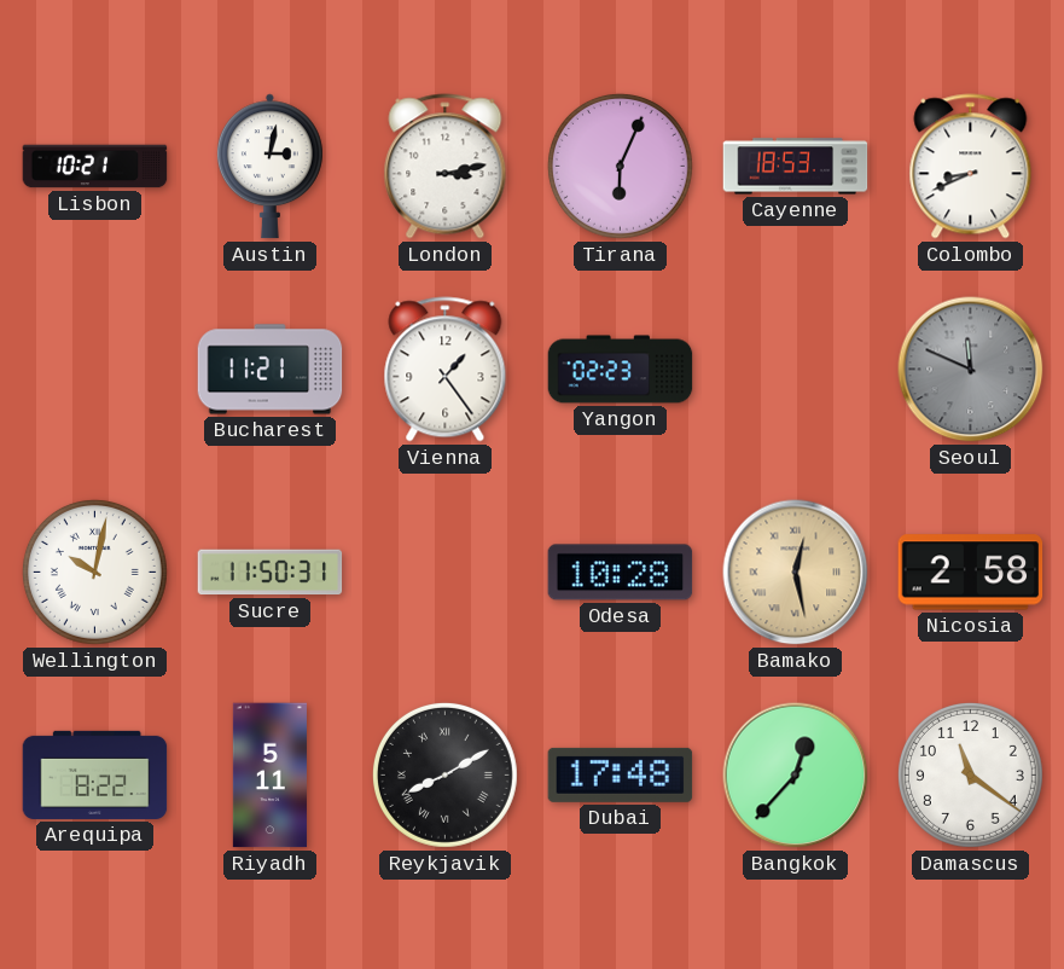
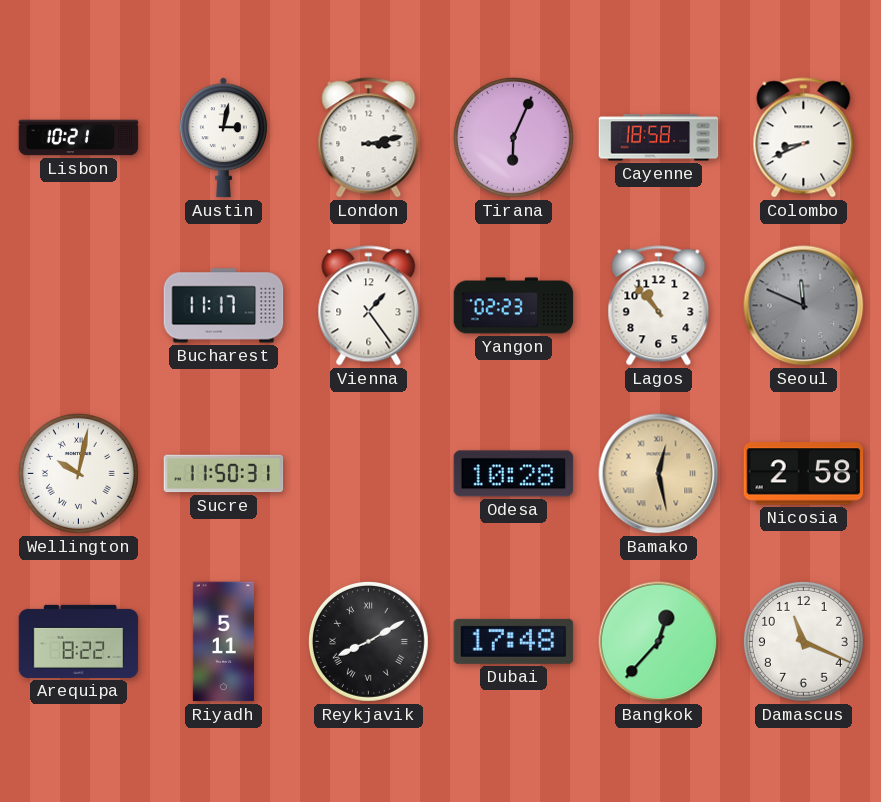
Cayenne: 18:53 -> 18:58 (659, 138)
Bucharest: 11:21 -> 11:17 (224, 306)
Lagos: none -> 10:53 (659, 306)
Damascus: 11:21 -> 11:19 (803, 641)
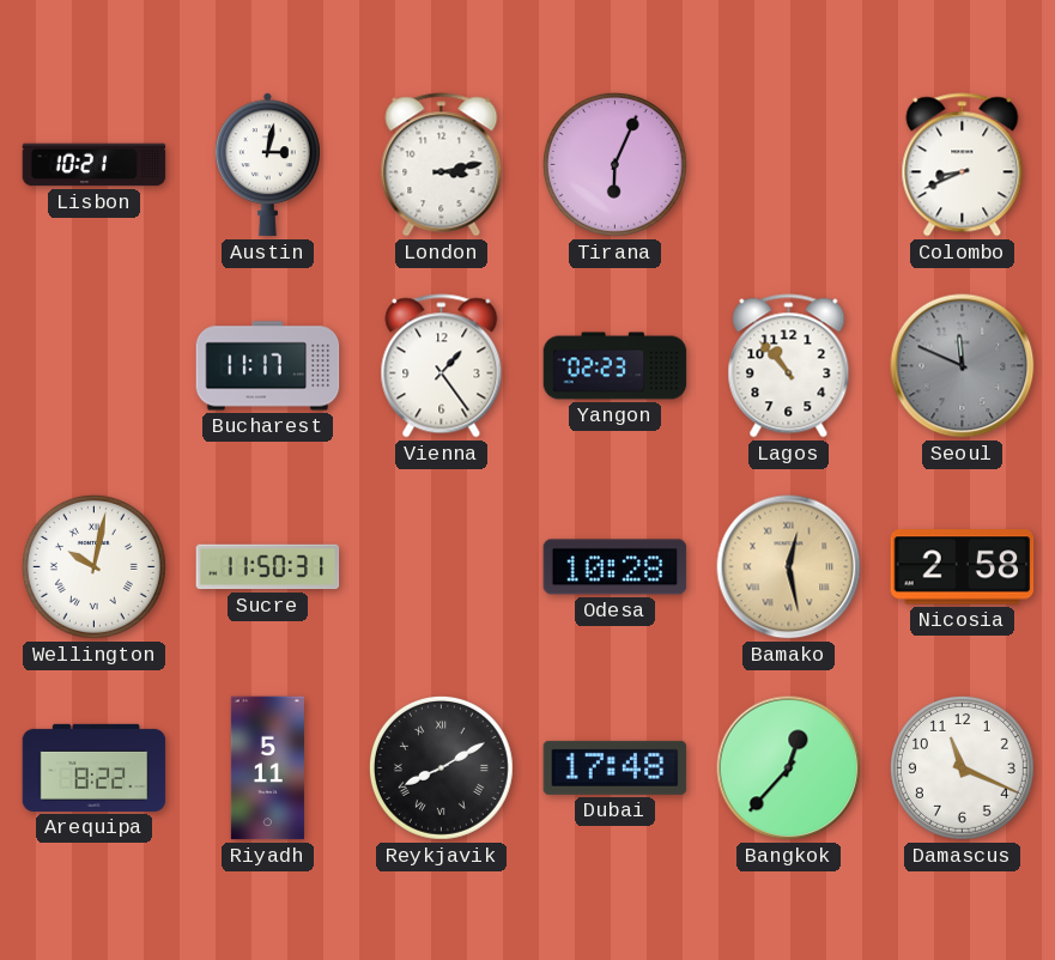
Cayenne: 18:58 -> none (659, 138)
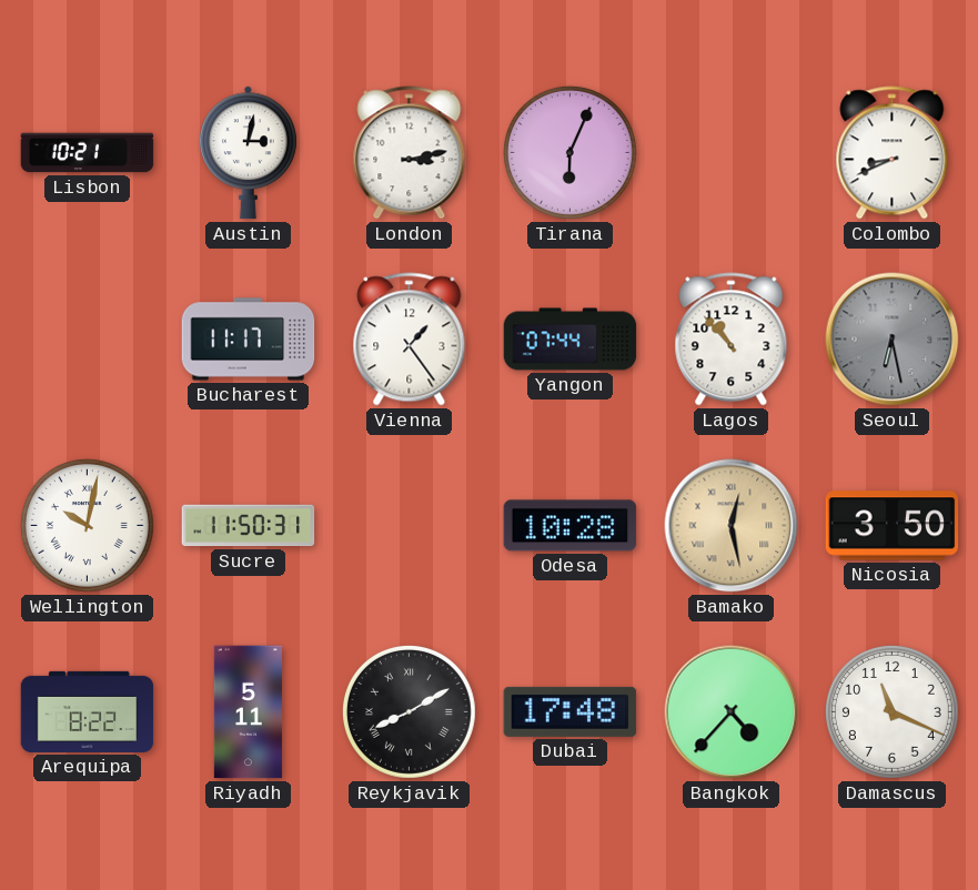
Yangon: 02:23 -> 07:44 (571, 340)
Seoul: 11:49 -> 6:28 (893, 340)
Nicosia: 2:58 -> 3:50 (893, 526)
Bangkok: 12:37 -> 4:37 (732, 712)
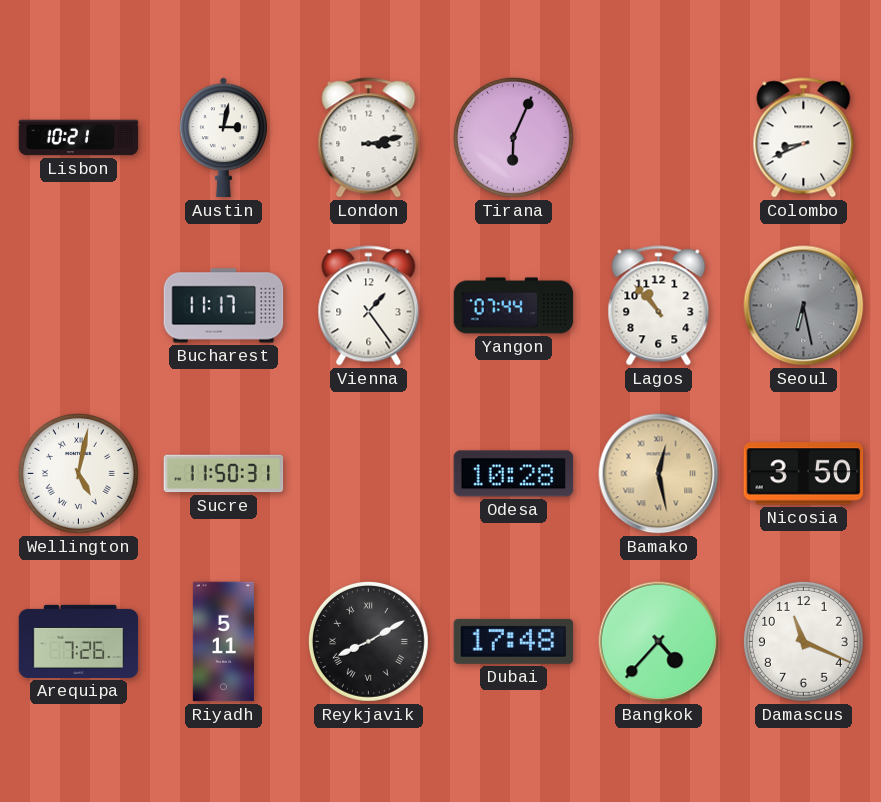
Wellington: 10:02 -> 5:02 (78, 473)
Arequipa: 8:22 -> 7:26 (79, 641)
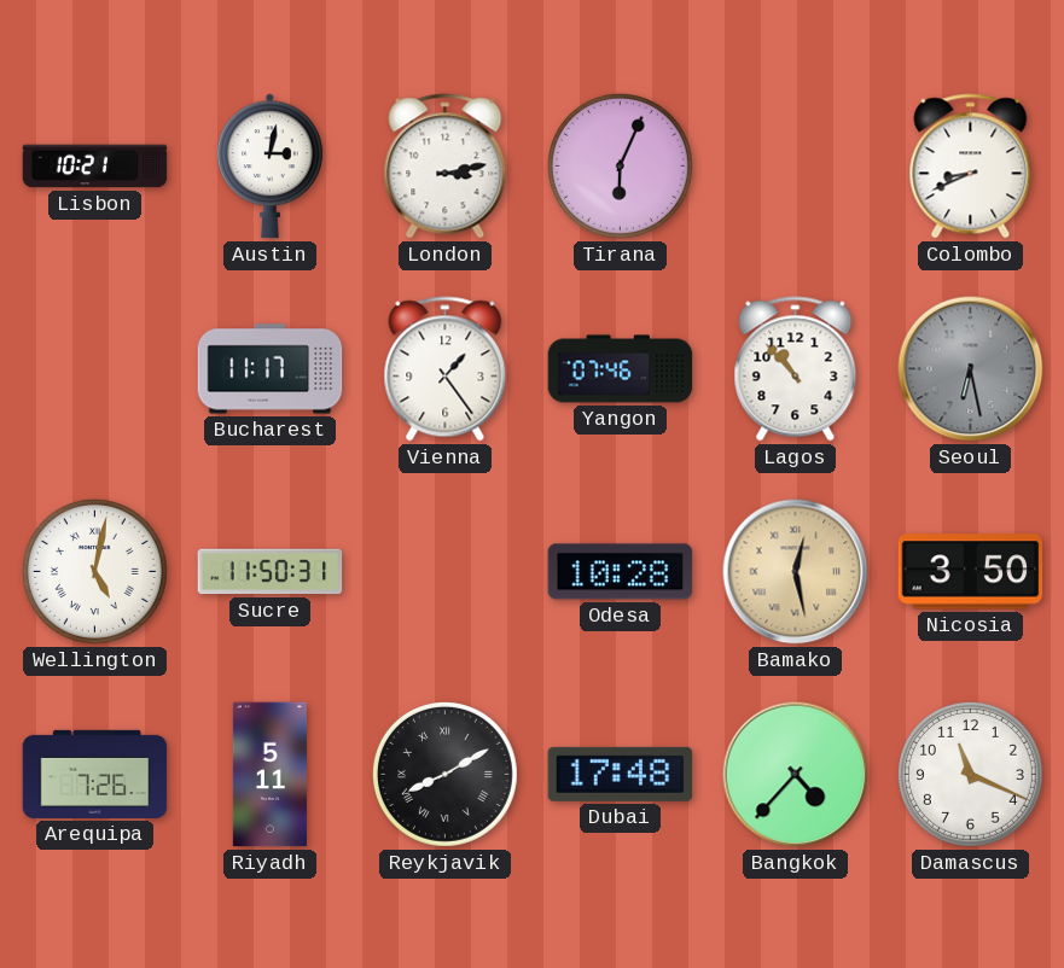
Yangon: 07:44 -> 07:46 (621, 369)
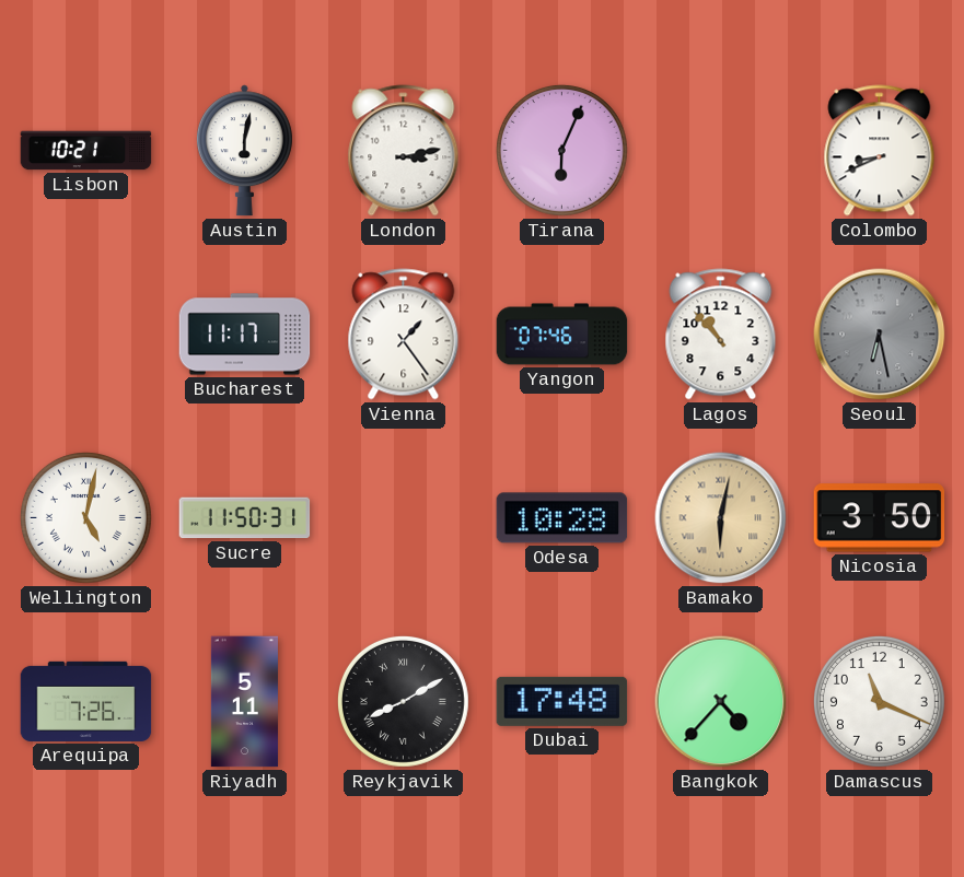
Austin: 3:02 -> 6:02 (244, 151)
Bamako: 12:28 -> 6:02 (721, 518)
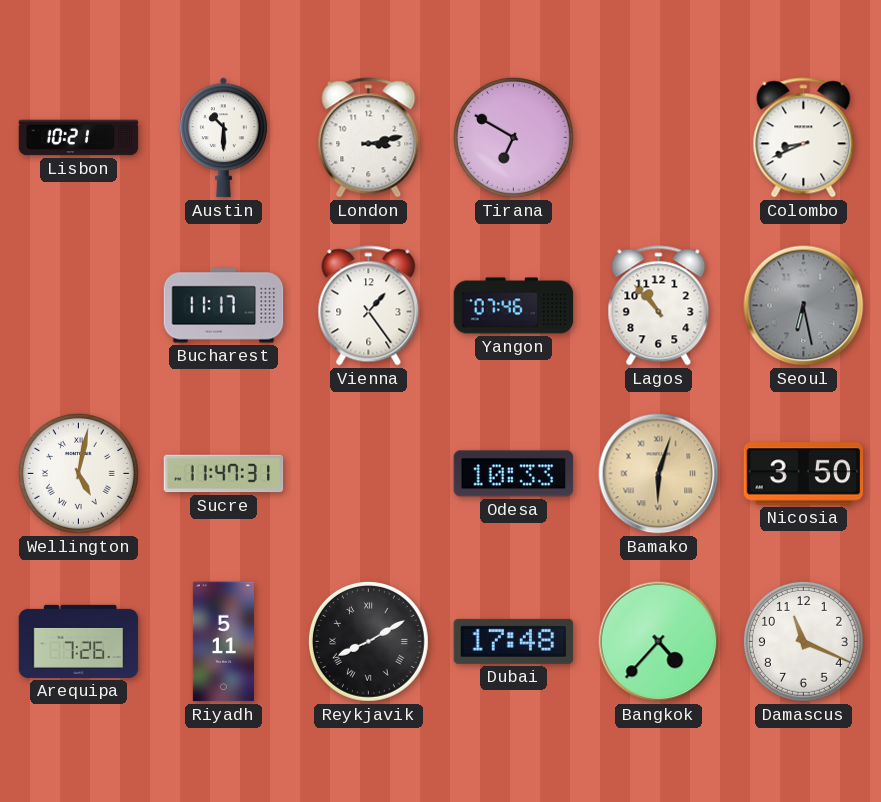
Austin: 6:02 -> 10:30 (223, 138)
Tirana: 6:04 -> 6:50 (513, 137)
Sucre: 11:50 -> 11:47 (224, 474)
Odesa: 10:28 -> 10:33 (514, 474)
Bamako: 6:02 -> 6:03 (659, 474)
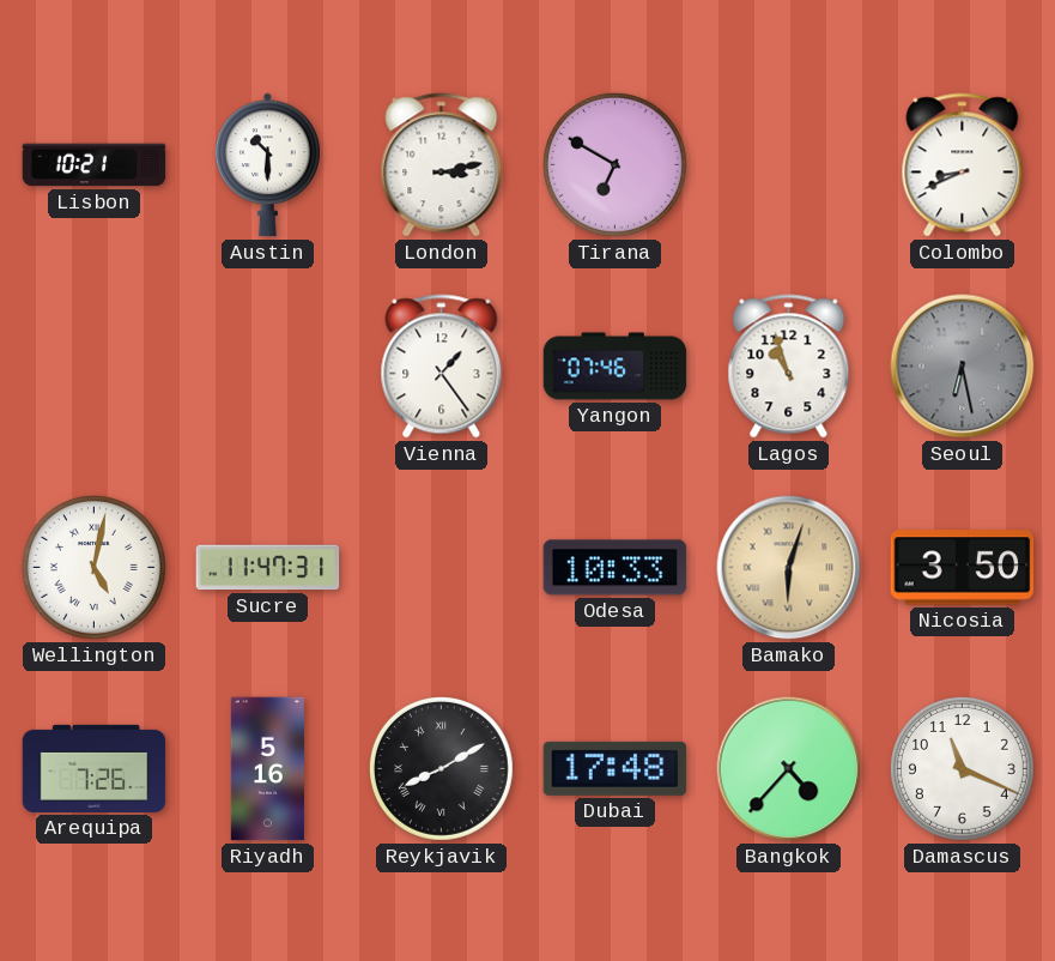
Bucharest: 11:17 -> none (224, 306)
Lagos: 10:53 -> 10:57 (789, 367)
Riyadh: 5:11 -> 5:16 (267, 769)
